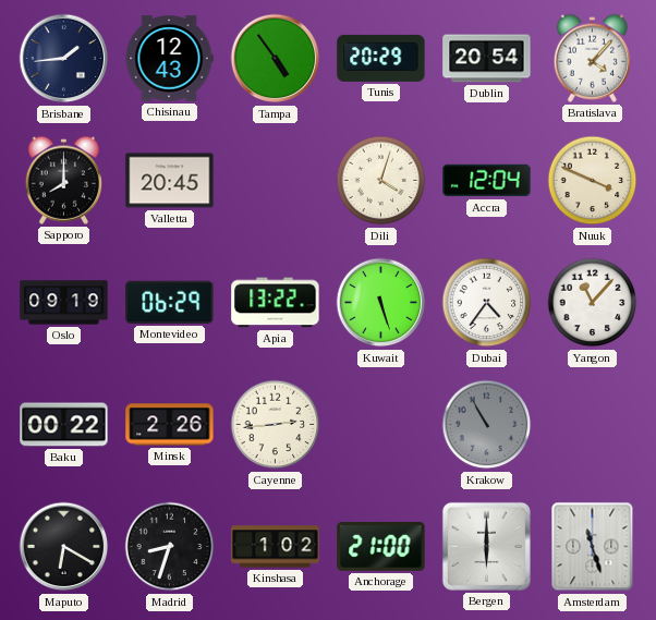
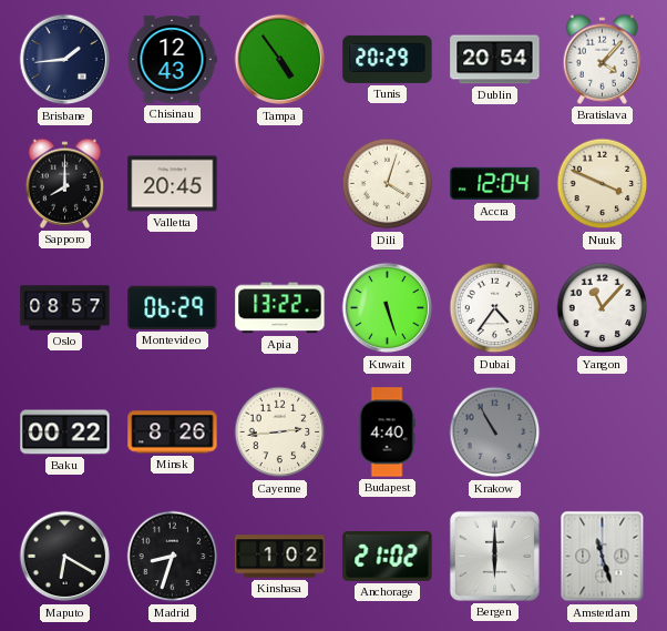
Oslo: 09:19 -> 08:57 (65, 308)
Minsk: 2:26 -> 8:26 (173, 432)
Budapest: none -> 4:40 (387, 432)
Anchorage: 21:00 -> 21:02 (388, 557)
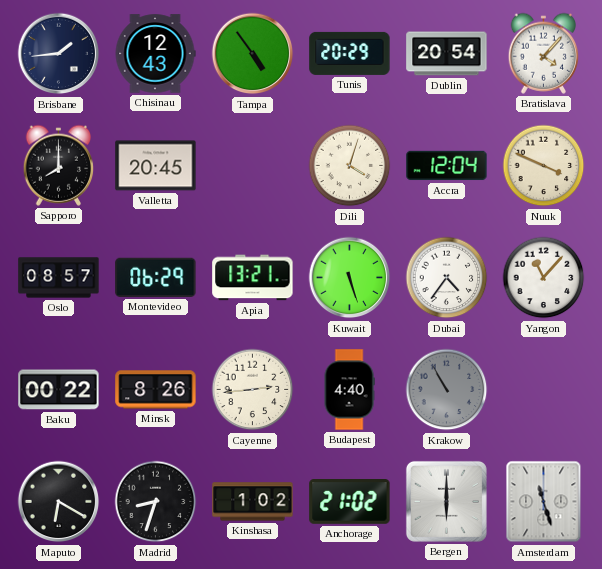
Apia: 13:22 -> 13:21 (253, 278)
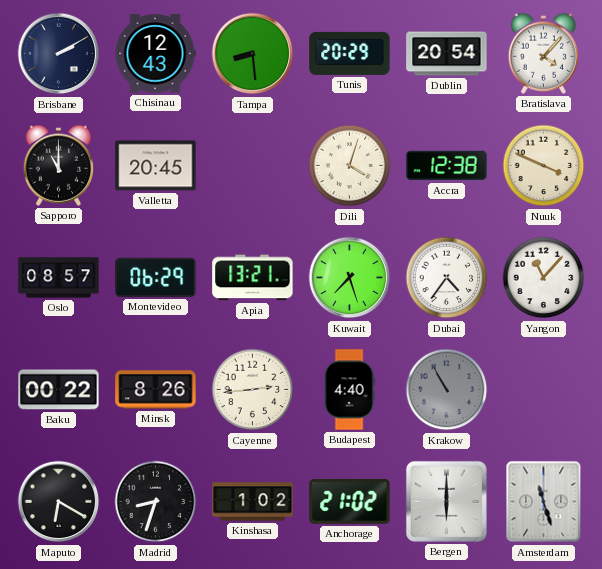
Brisbane: 1:44 -> 2:10 (59, 54)
Tampa: 4:54 -> 8:29 (253, 54)
Sapporo: 8:00 -> 11:00 (59, 165)
Accra: 12:04 -> 12:38 (447, 166)
Kuwait: 5:27 -> 7:27 (350, 278)
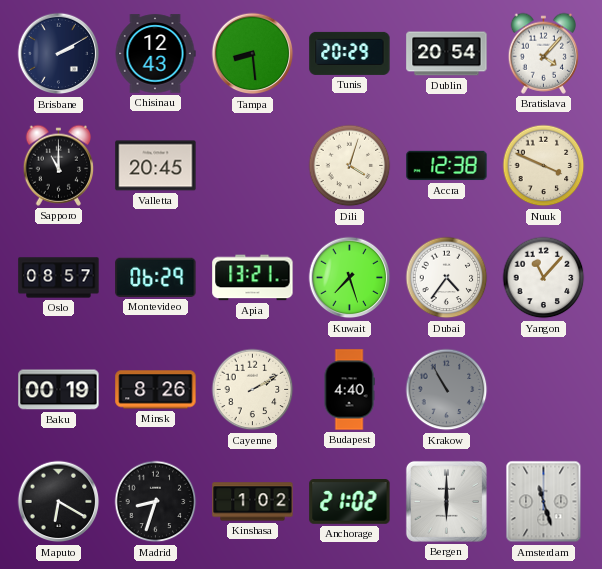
Baku: 00:22 -> 00:19 (59, 390)
Cayenne: 2:44 -> 2:10 (253, 390)
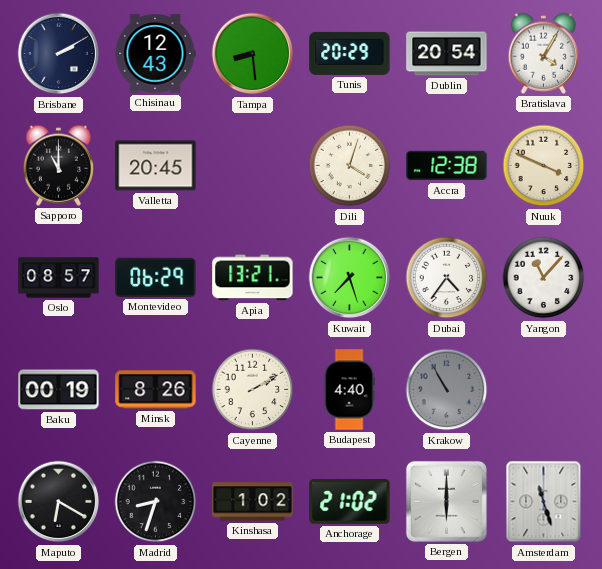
Bratislava: 4:07 -> 4:05 (544, 53)
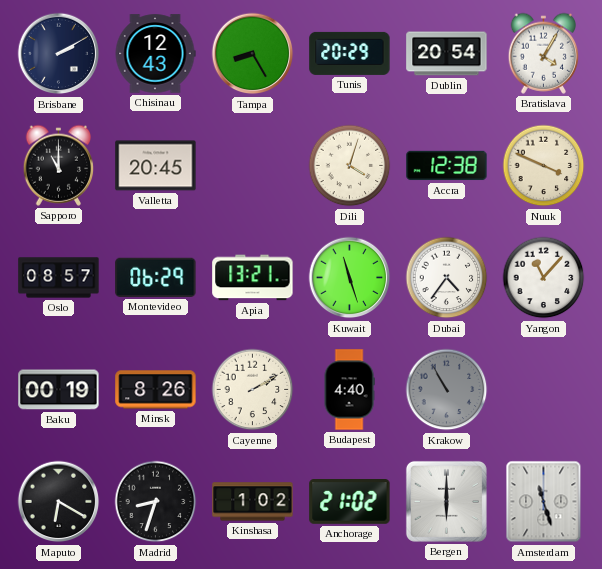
Tampa: 8:29 -> 8:25 (253, 54)
Kuwait: 7:27 -> 11:27 (350, 278)
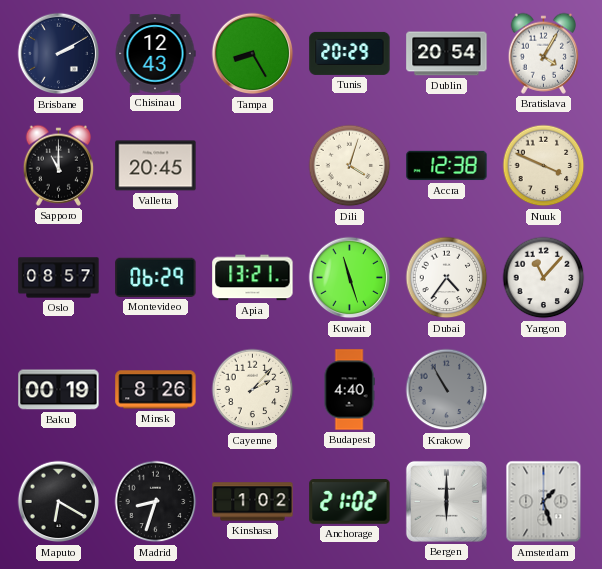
Cayenne: 2:10 -> 2:07 (253, 390)
Amsterdam: 11:27 -> 1:27 (544, 502)
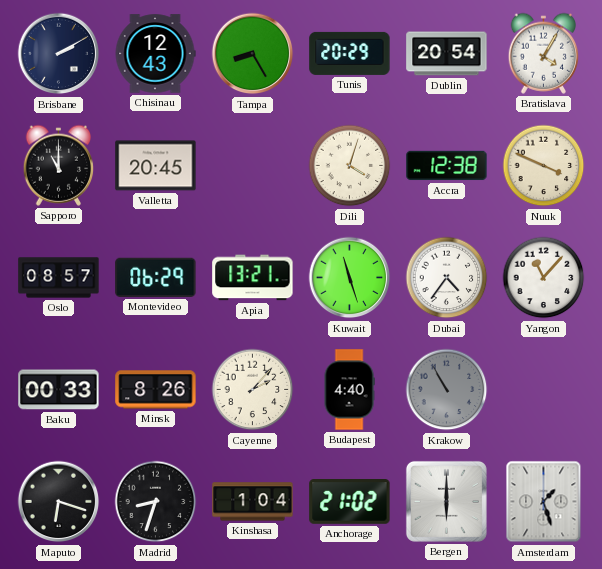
Baku: 00:19 -> 00:33 (59, 390)
Maputo: 6:20 -> 6:18 (59, 502)
Kinshasa: 1:02 -> 1:04 (253, 502)
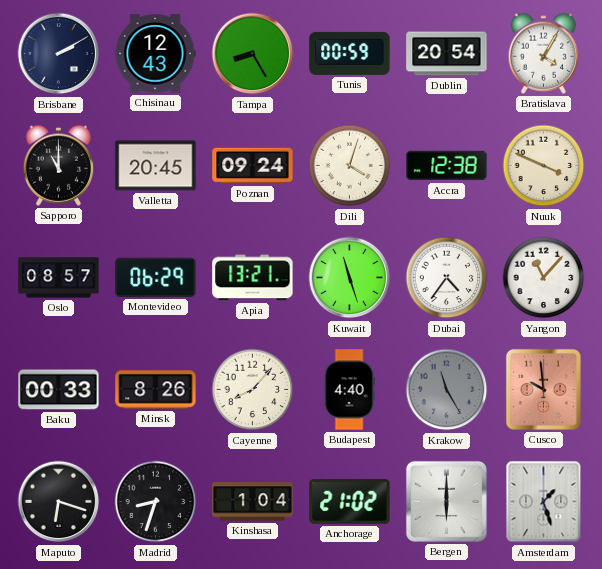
Tunis: 20:29 -> 00:59 (350, 53)
Poznan: none -> 09:24 (253, 166)
Cayenne: 2:07 -> 8:07 (253, 390)
Krakow: 10:55 -> 11:25 (447, 390)
Cusco: none -> 9:59 (543, 389)
